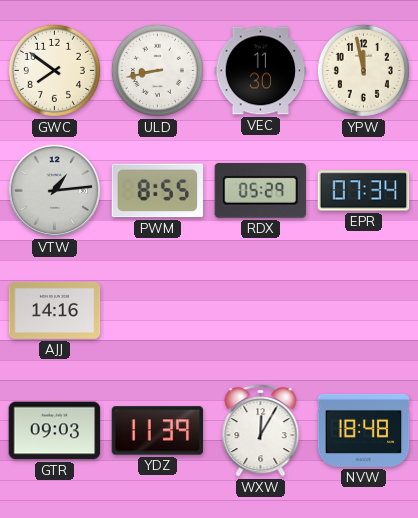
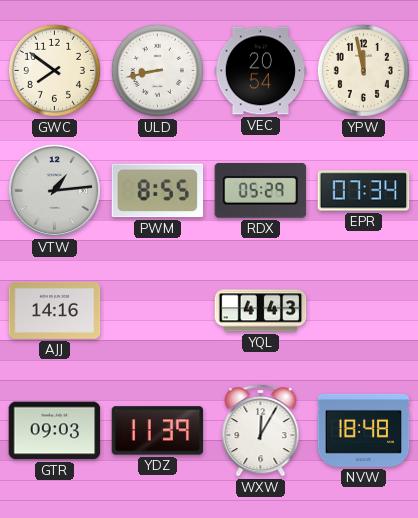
VEC: 11:30 -> 20:54 (261, 71)
YQL: none -> 4:43 (261, 311)
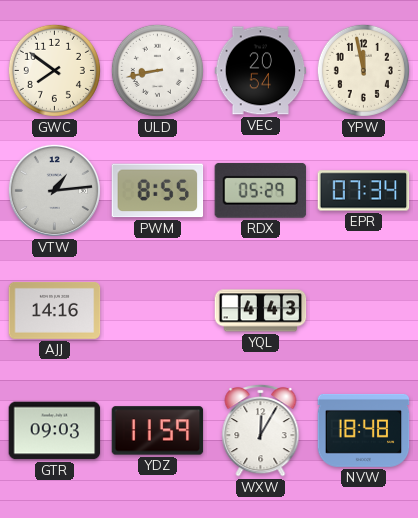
YDZ: 11:39 -> 11:59 (158, 431)
